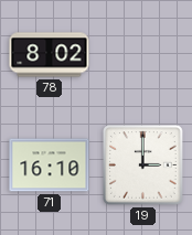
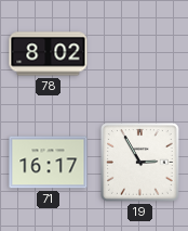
71: 16:10 -> 16:17 (49, 163)
19: 3:00 -> 2:55 (140, 163)
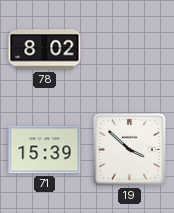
71: 16:17 -> 15:39 (45, 150)
19: 2:55 -> 3:52 (130, 150)
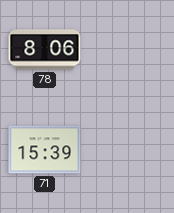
78: 8:02 -> 8:06 (45, 50)
19: 3:52 -> none (130, 150)
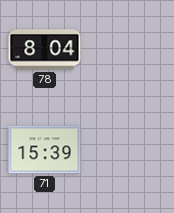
78: 8:06 -> 8:04 (45, 50)
